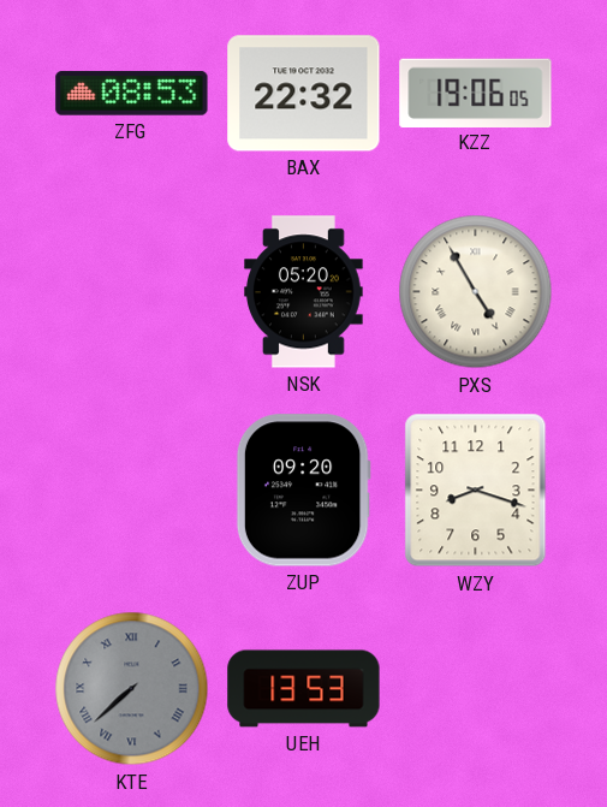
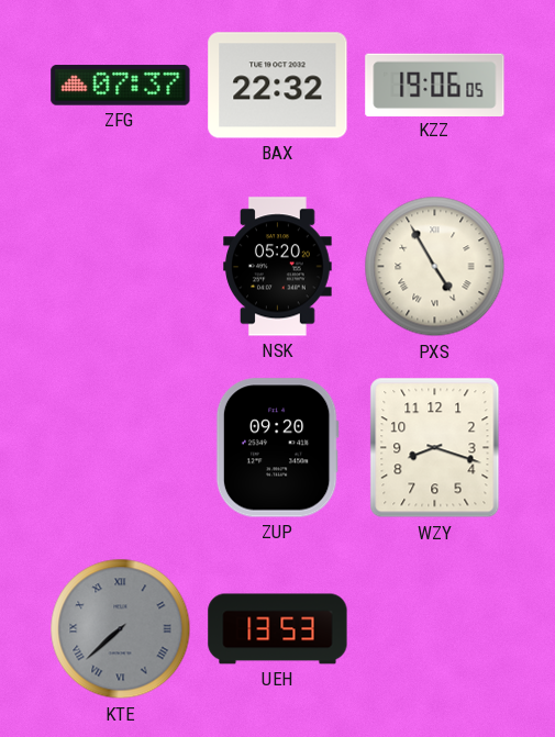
ZFG: 08:53 -> 07:37 (121, 86)
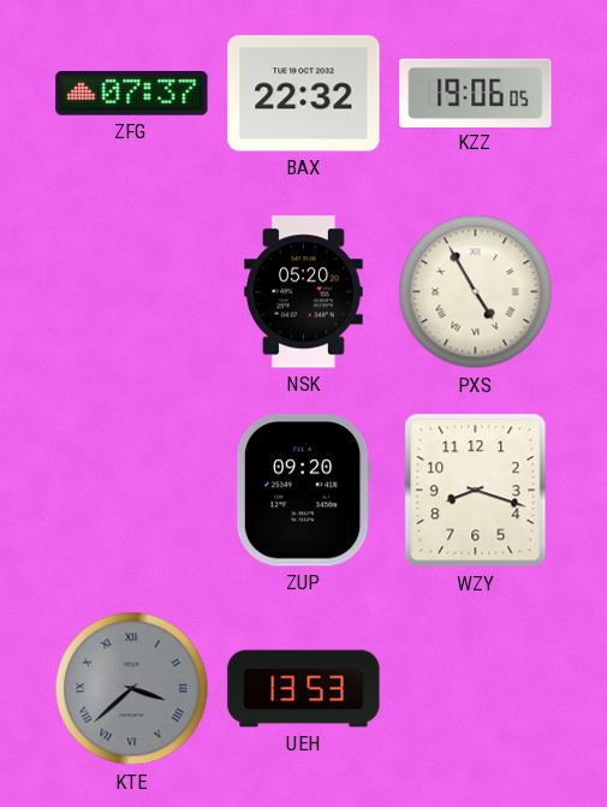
KTE: 7:38 -> 3:38 (132, 689)
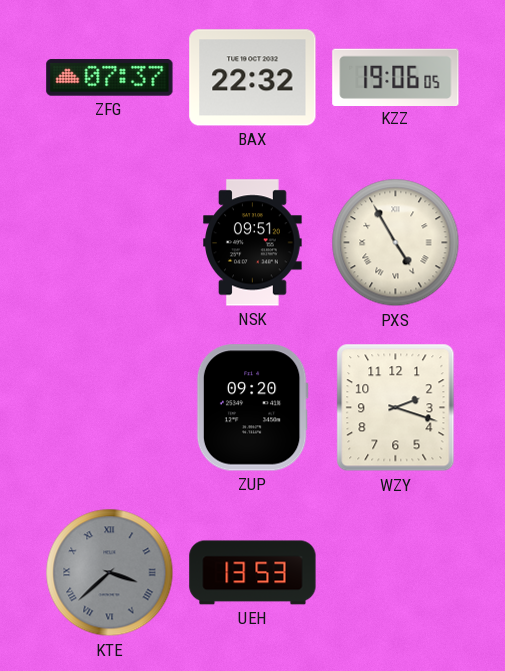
NSK: 05:20 -> 09:51 (253, 243)
WZY: 8:18 -> 2:18 (396, 408)
